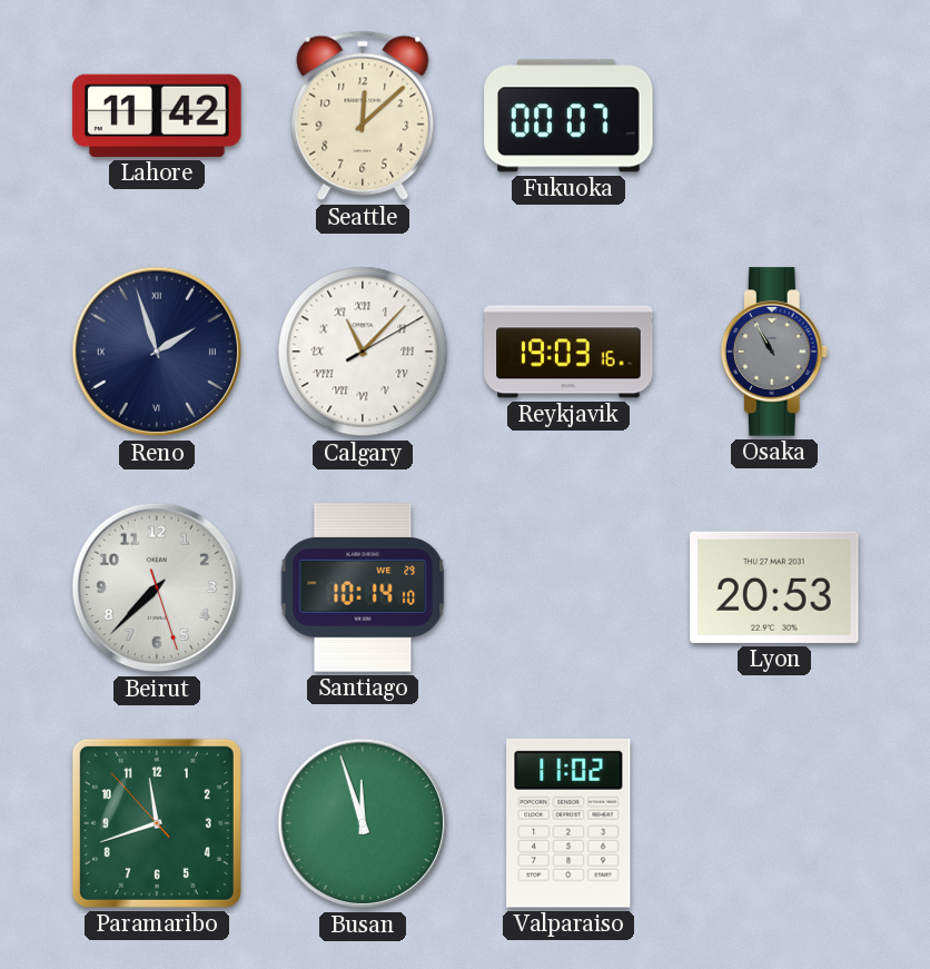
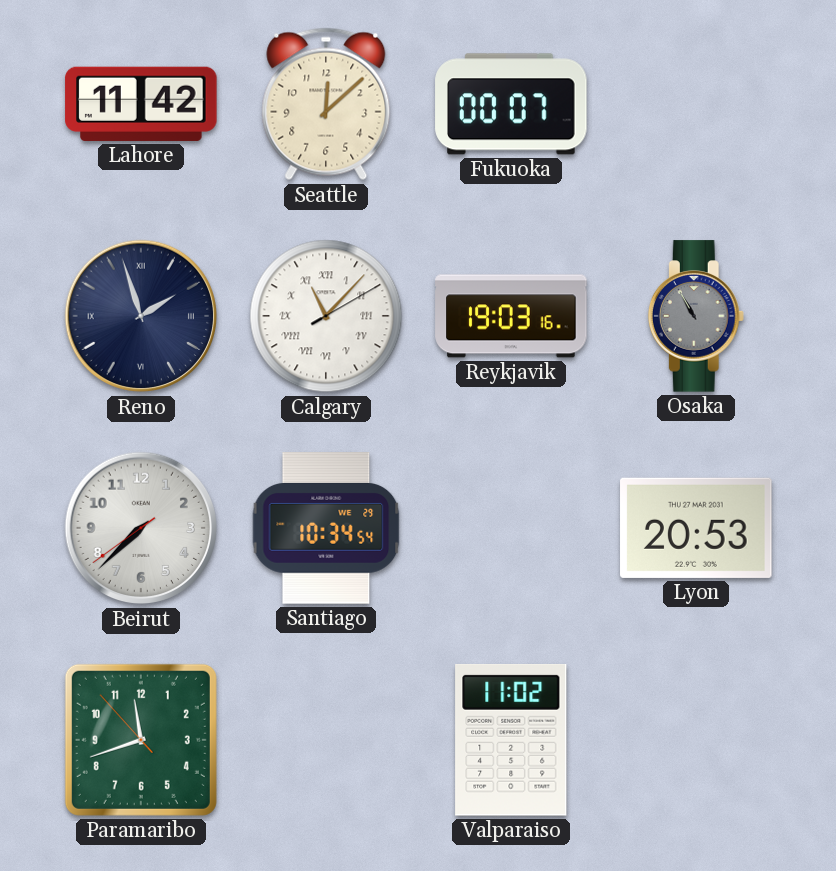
Beirut: 7:37:27 -> 7:37:39 (141, 528)
Santiago: 10:14 -> 10:34 (326, 528)
Busan: 11:57 -> none (363, 823)
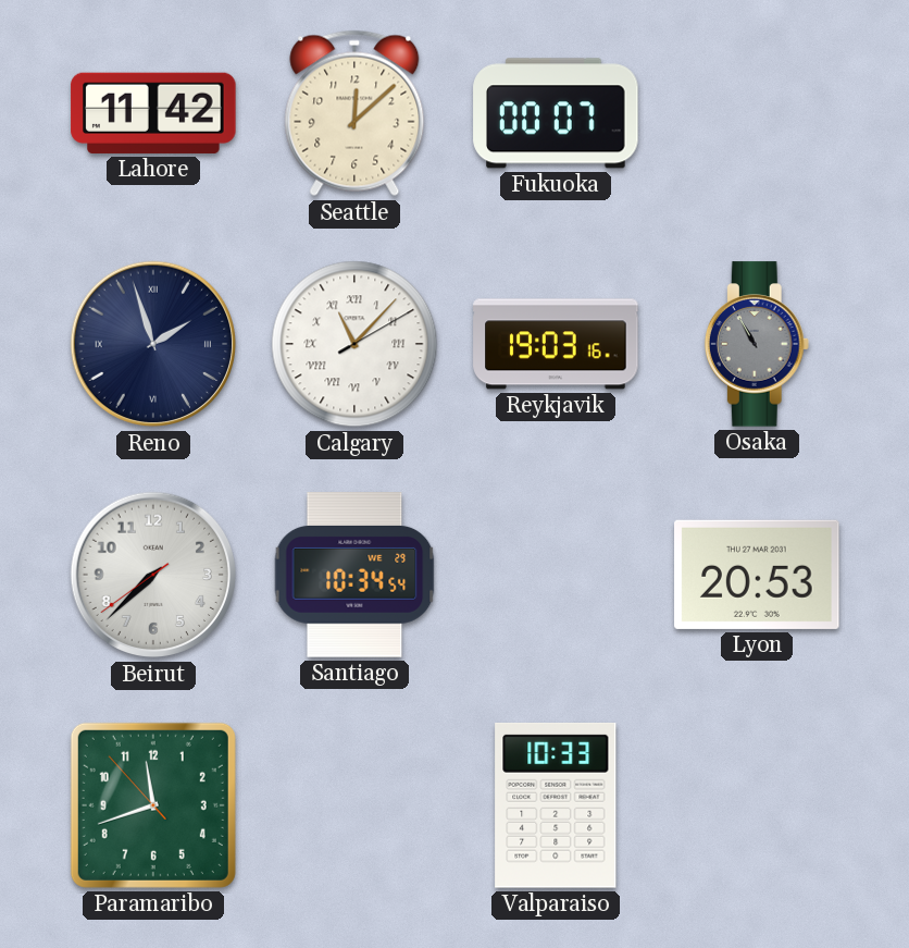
Valparaiso: 11:02 -> 10:33 (556, 807)
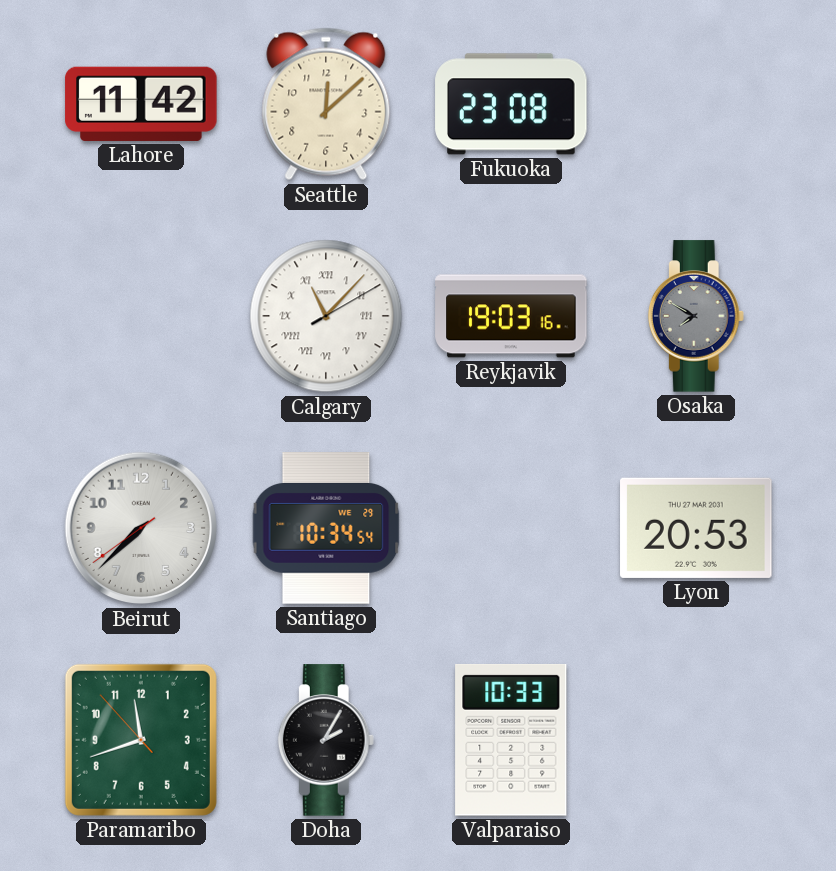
Fukuoka: 00:07 -> 23:08 (511, 104)
Reno: 1:57 -> none (153, 344)
Osaka: 10:55 -> 7:50 (696, 316)
Doha: none -> 2:05 (326, 740)
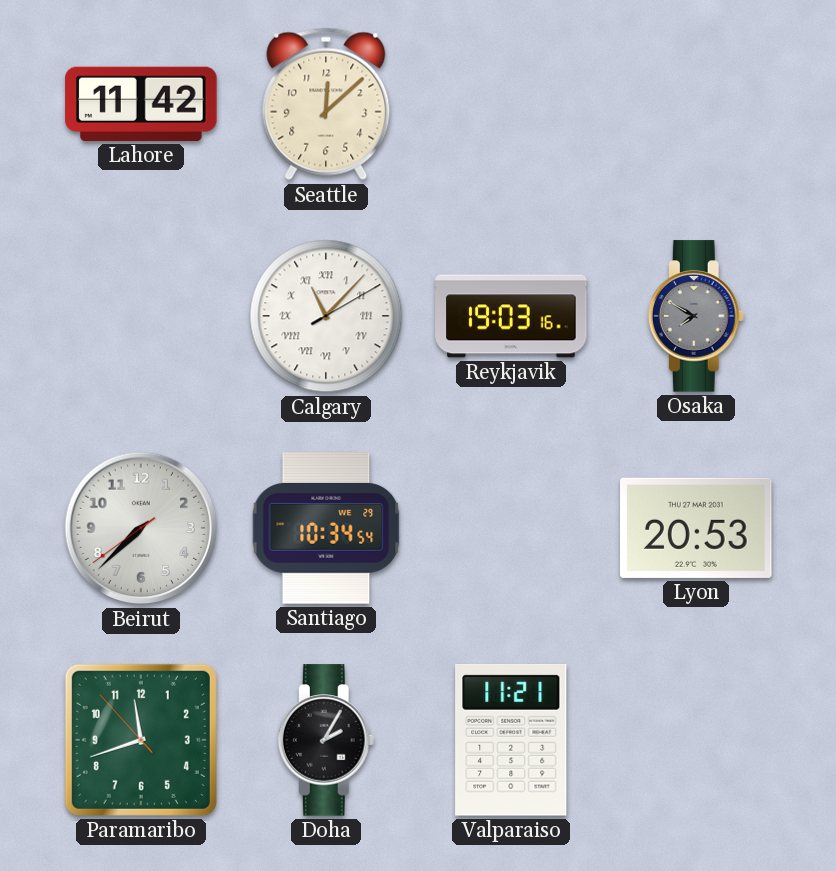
Fukuoka: 23:08 -> none (511, 104)
Valparaiso: 10:33 -> 11:21 (511, 741)
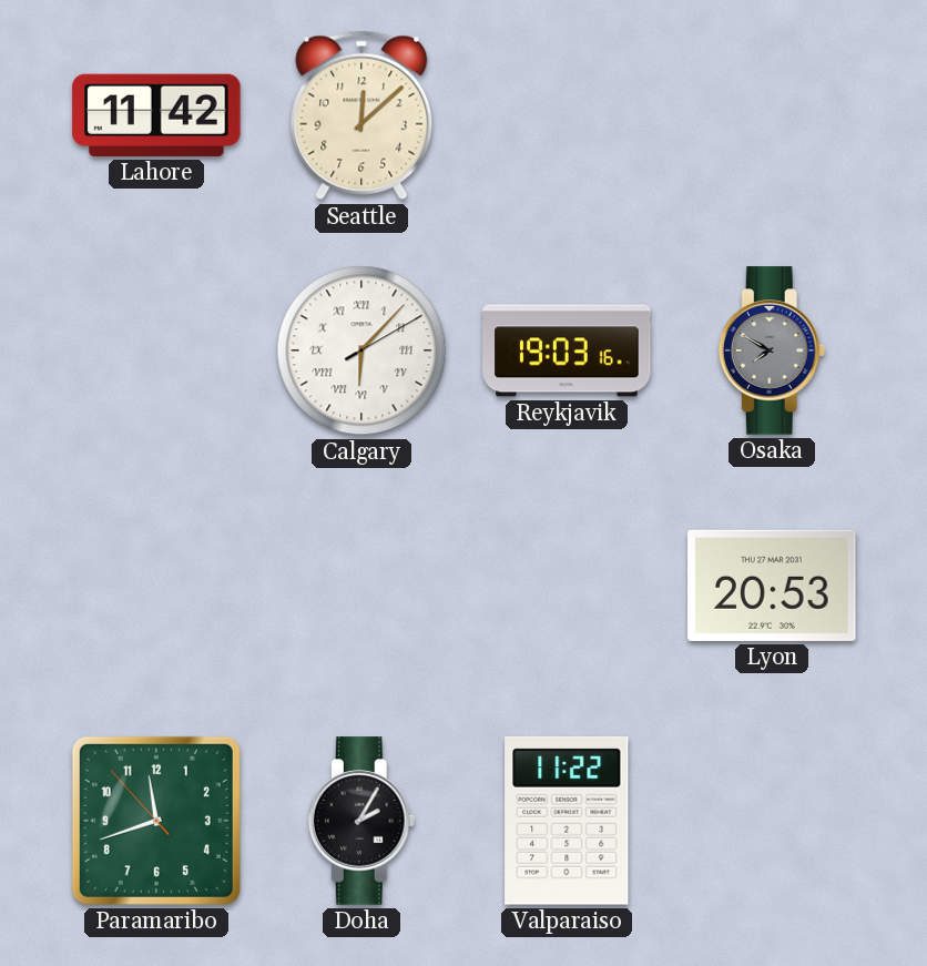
Calgary: 11:07 -> 6:07 (361, 350)
Beirut: 7:37 -> none (141, 528)
Santiago: 10:34 -> none (326, 528)
Valparaiso: 11:21 -> 11:22 (567, 822)
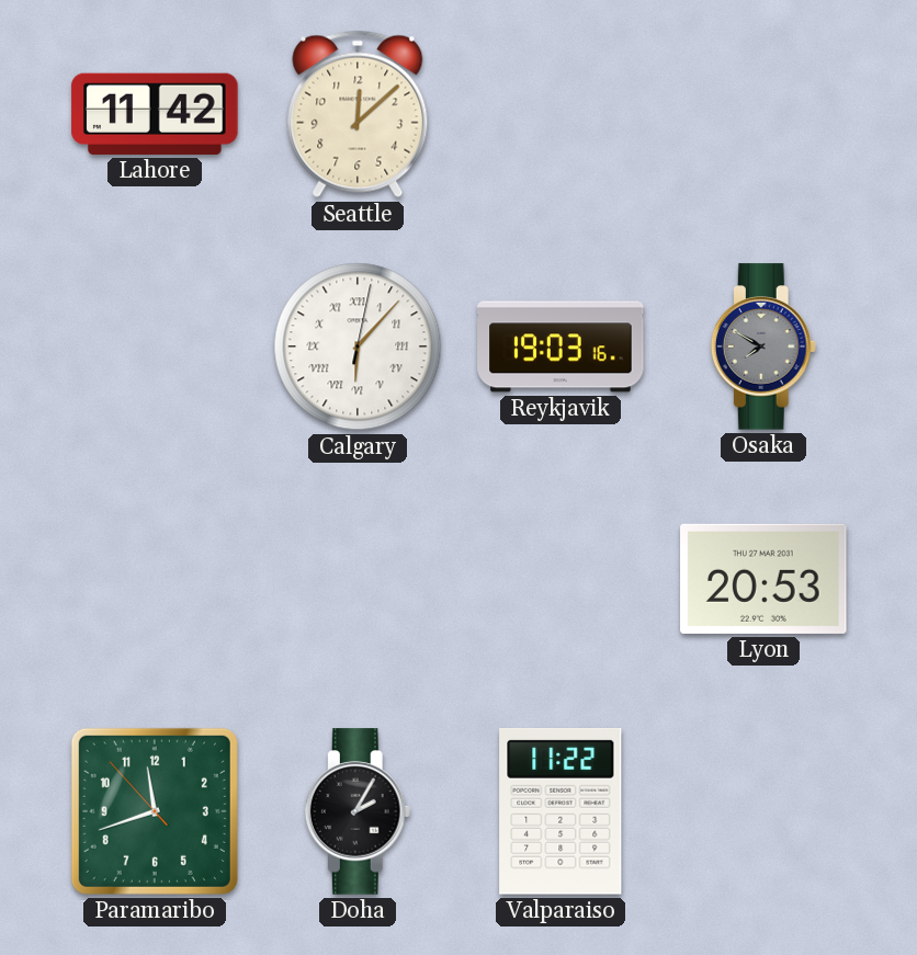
Calgary: 6:07:10 -> 6:07:02 (358, 346)
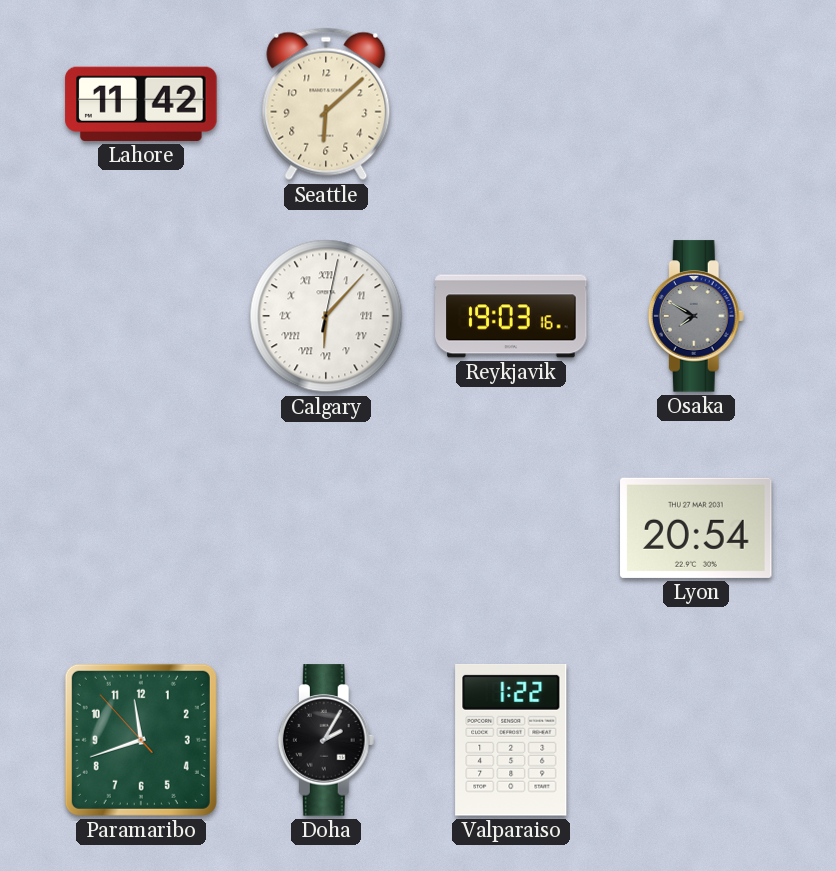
Seattle: 12:08 -> 6:08 (326, 104)
Lyon: 20:53 -> 20:54 (696, 528)
Valparaiso: 11:22 -> 1:22 (511, 741)
